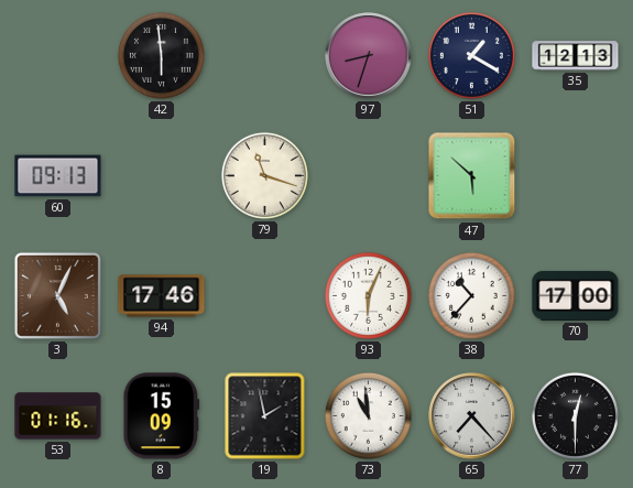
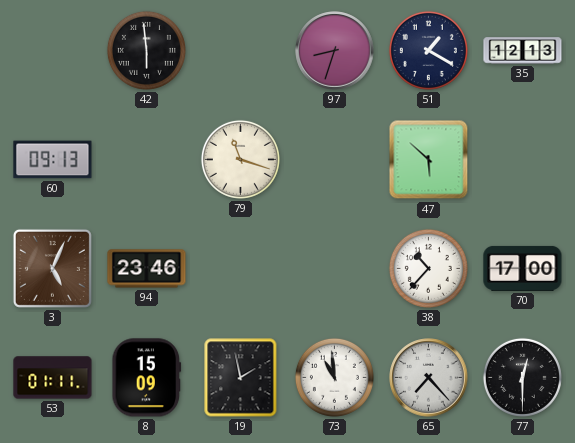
94: 17:46 -> 23:46 (147, 269)
93: 6:04 -> none (368, 295)
53: 01:16 -> 01:11 (53, 378)
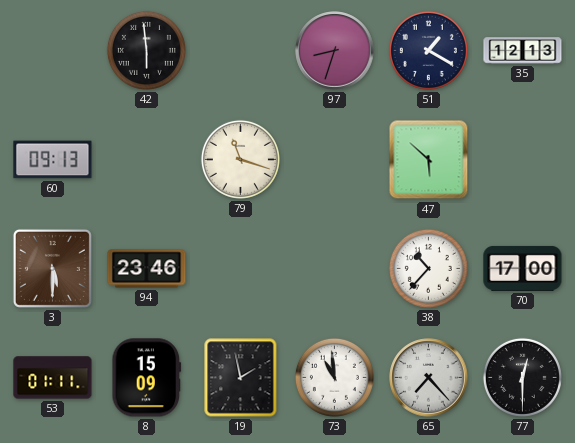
3: 5:04 -> 5:30 (52, 268)
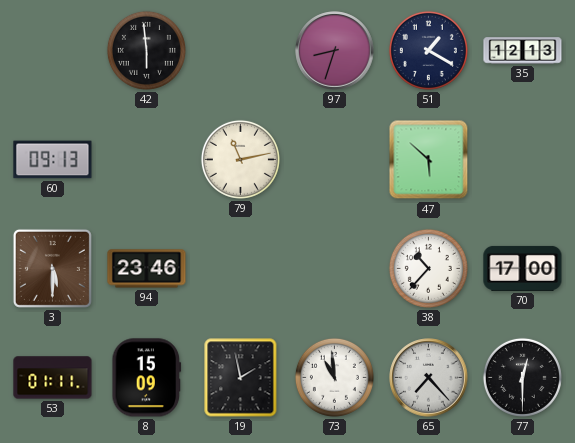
79: 11:18 -> 11:13 (240, 159)
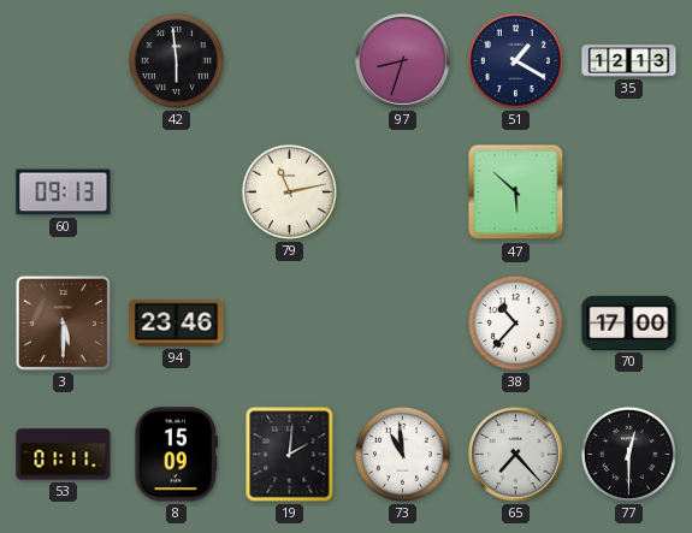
19: 1:58 -> 2:01 (290, 455)
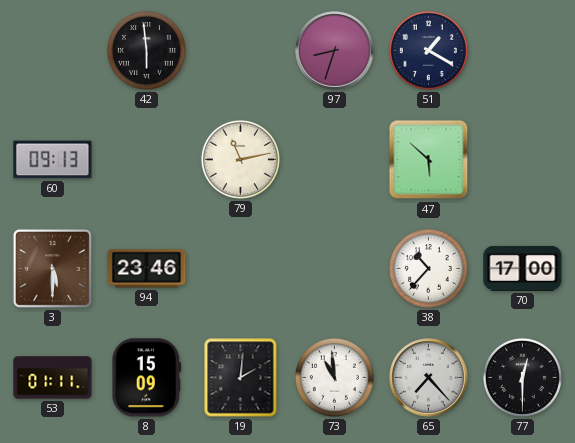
35: 12:13 -> none (629, 61)
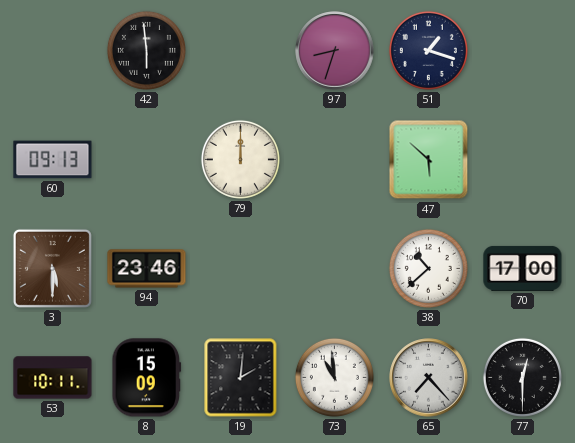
51: 1:20 -> 1:18 (428, 50)
79: 11:13 -> 12:00 (240, 159)
38: 10:37 -> 10:38 (428, 268)
53: 01:11 -> 10:11 (53, 378)
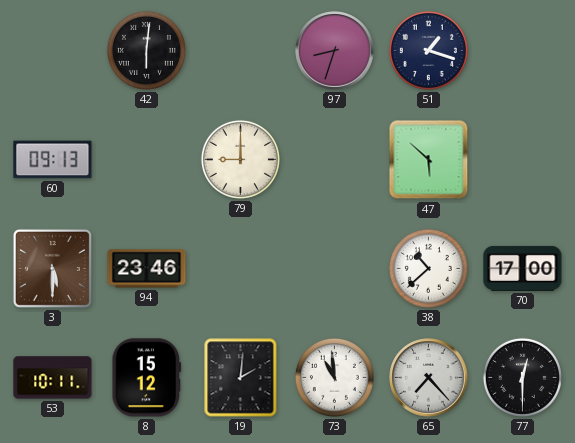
42: 5:59 -> 6:01 (146, 50)
79: 12:00 -> 9:00 (240, 159)
8: 15:09 -> 15:12 (147, 378)
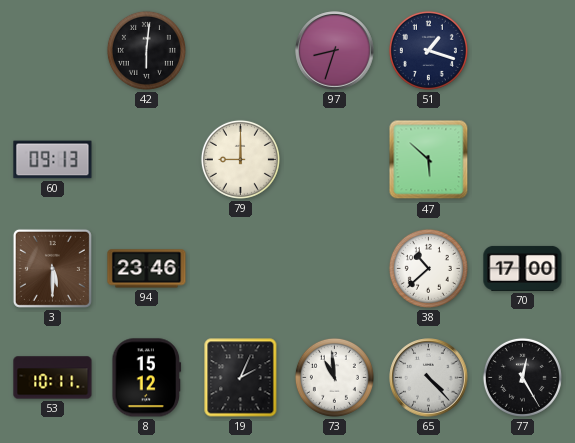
19: 2:01 -> 2:04 (241, 378)
65: 7:23 -> 4:23 (429, 378)
77: 12:30 -> 12:25 (522, 377)
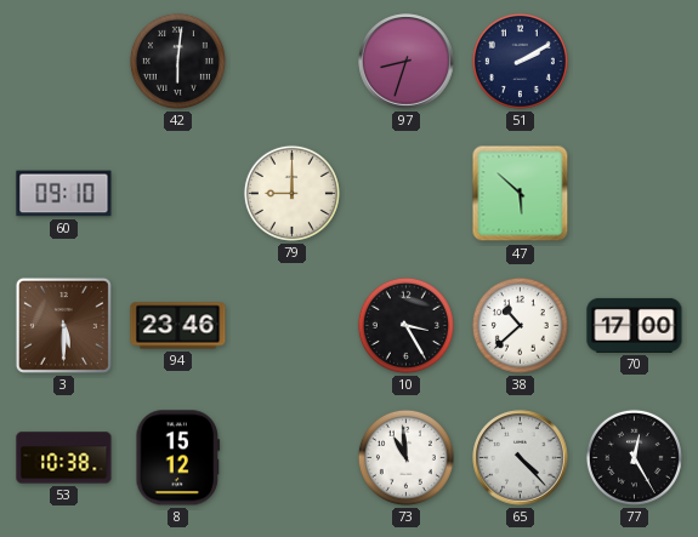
51: 1:18 -> 2:10 (520, 61)
60: 09:13 -> 09:10 (64, 194)
10: none -> 3:25 (405, 325)
53: 10:11 -> 10:38 (64, 458)
19: 2:04 -> none (241, 378)
